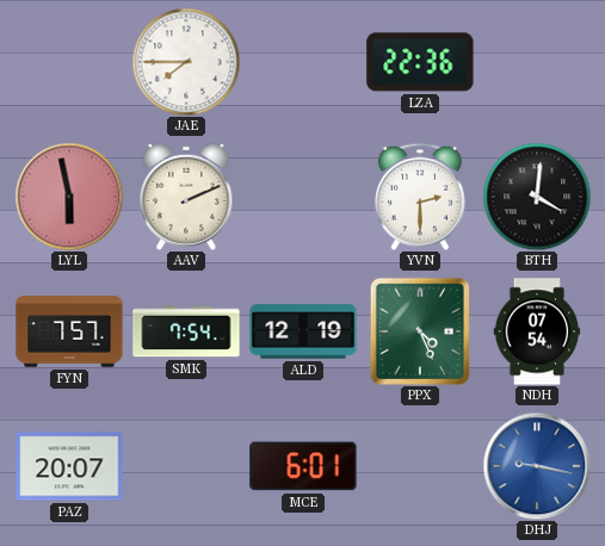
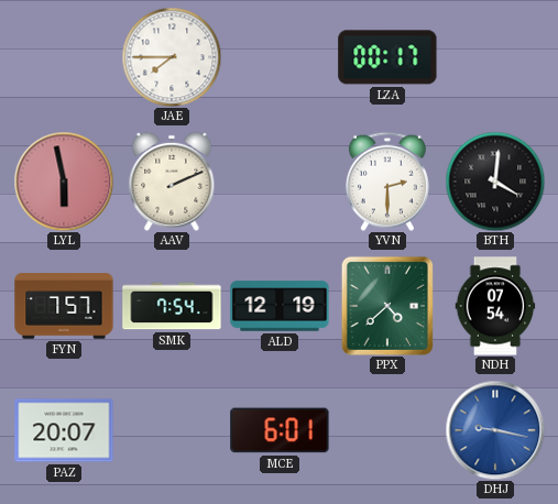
LZA: 22:36 -> 00:17 (387, 57)
PPX: 4:26 -> 4:38 (387, 306)
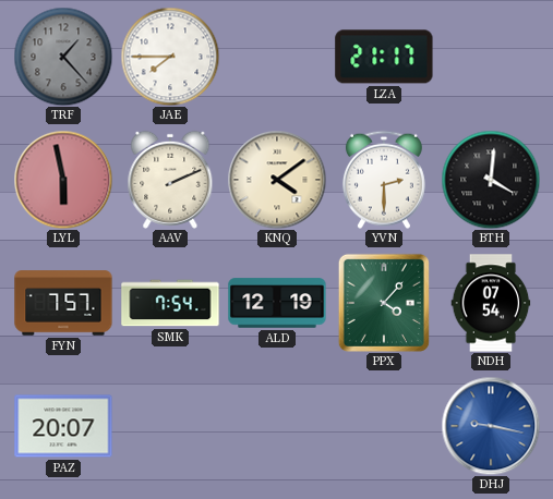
TRF: none -> 1:23 (63, 57)
LZA: 00:17 -> 21:17 (384, 57)
KNQ: none -> 4:09 (277, 180)
PPX: 4:38 -> 4:07 (384, 303)
MCE: 6:01 -> none (280, 430)
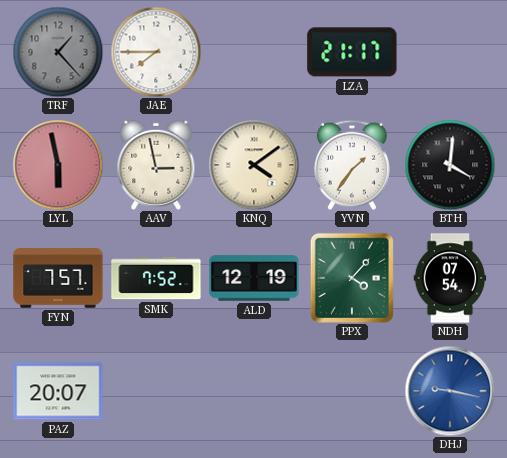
AAV: 2:11 -> 2:58 (156, 165)
YVN: 2:30 -> 1:36 (352, 165)
SMK: 7:54 -> 7:52 (156, 278)
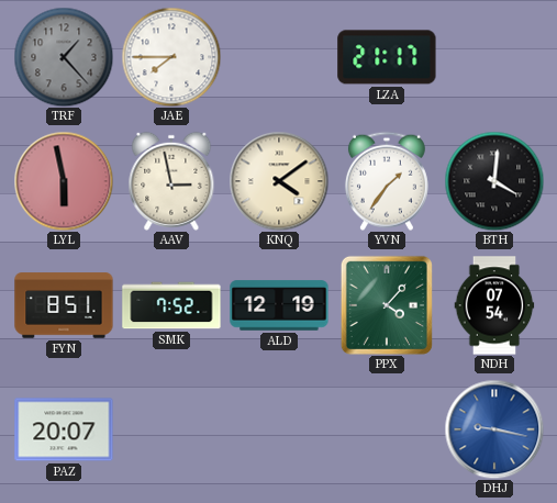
FYN: 7:57 -> 8:51 (64, 305)
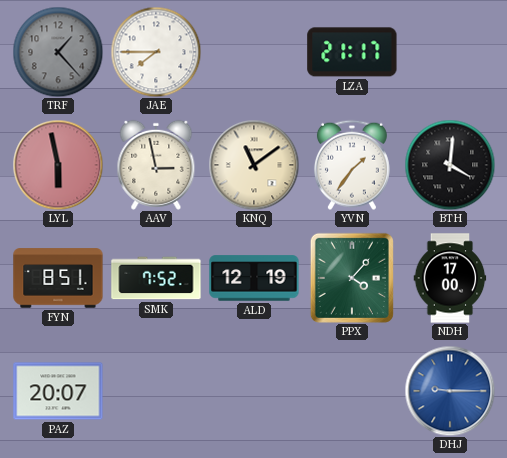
KNQ: 4:09 -> 11:09 (254, 165)
NDH: 07:54 -> 17:00 (450, 278)
DHJ: 9:17 -> 9:15 (450, 391)
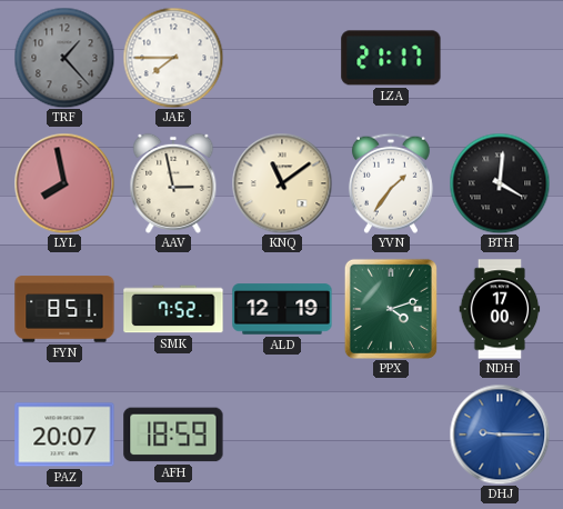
LYL: 5:58 -> 7:58 (64, 183)
PPX: 4:07 -> 4:12 (391, 309)
AFH: none -> 18:59 (173, 435)
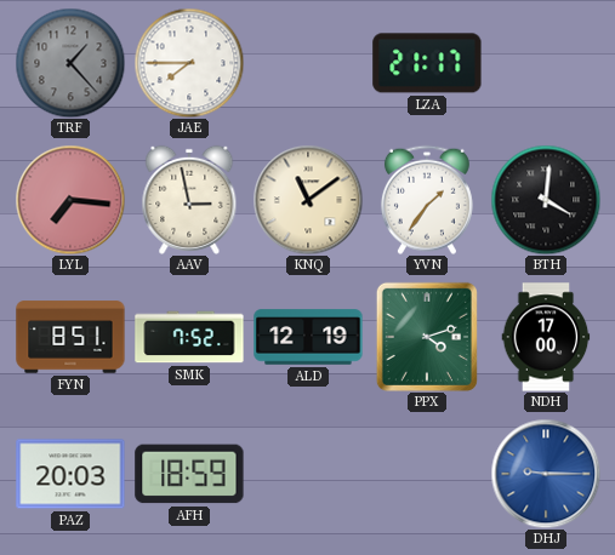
LYL: 7:58 -> 7:16 (70, 200)
PAZ: 20:07 -> 20:03 (70, 474)
